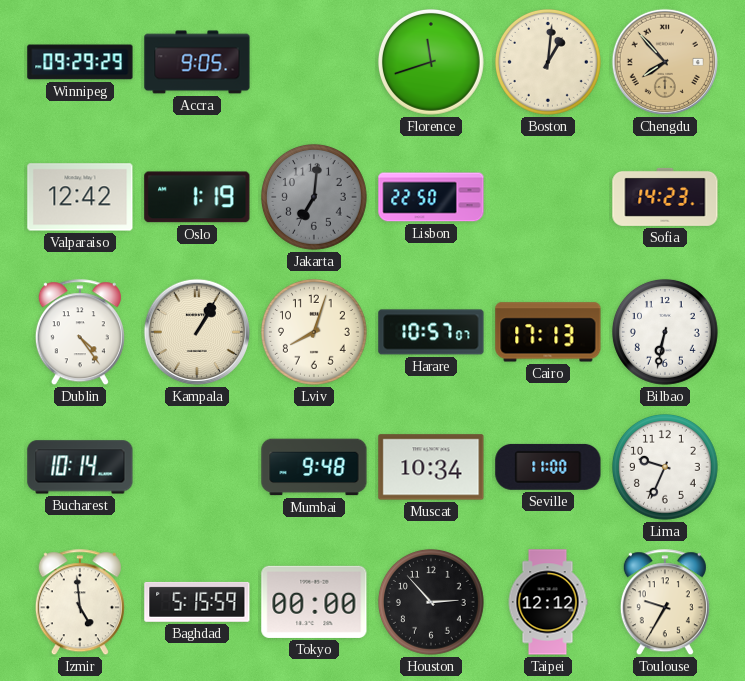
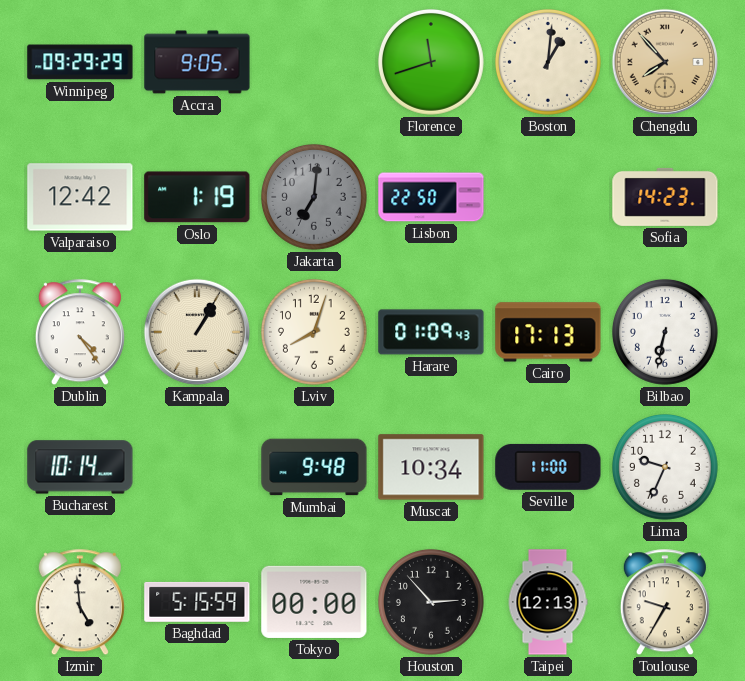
Harare: 10:57 -> 01:09 (431, 332)
Taipei: 12:12 -> 12:13 (548, 602)
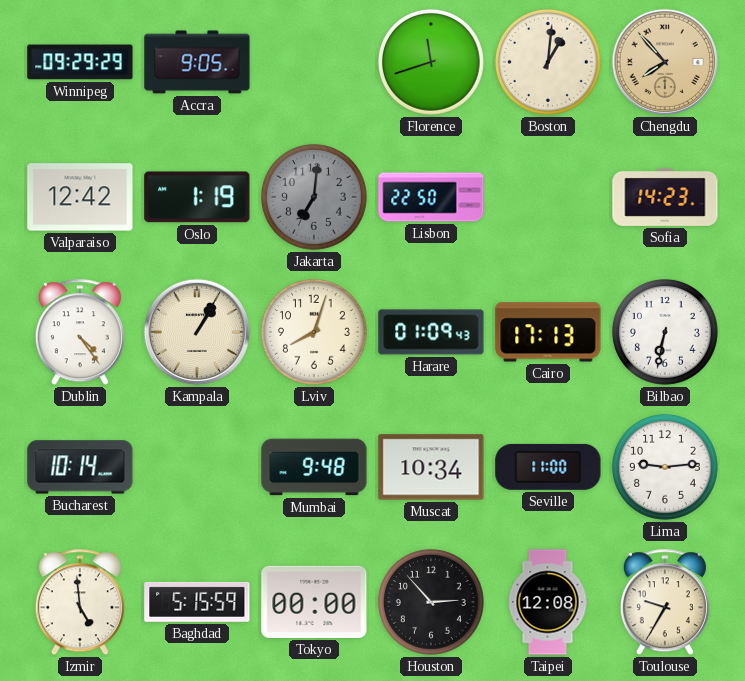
Lima: 9:34 -> 9:14 (665, 467)
Taipei: 12:13 -> 12:08 (548, 602)
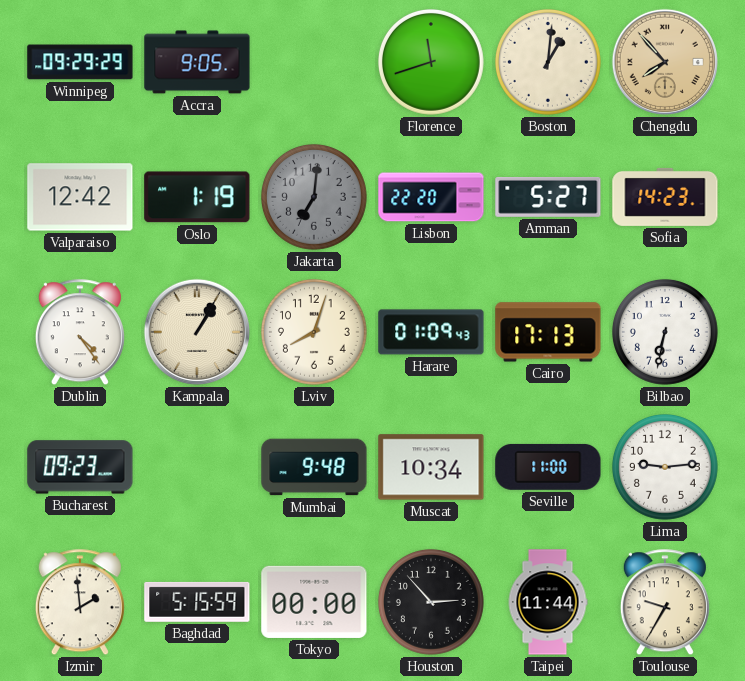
Lisbon: 22:50 -> 22:20 (431, 197)
Amman: none -> 5:27 (548, 197)
Bucharest: 10:14 -> 09:23 (80, 467)
Izmir: 4:59 -> 1:59 (80, 603)
Taipei: 12:08 -> 11:44 (548, 602)
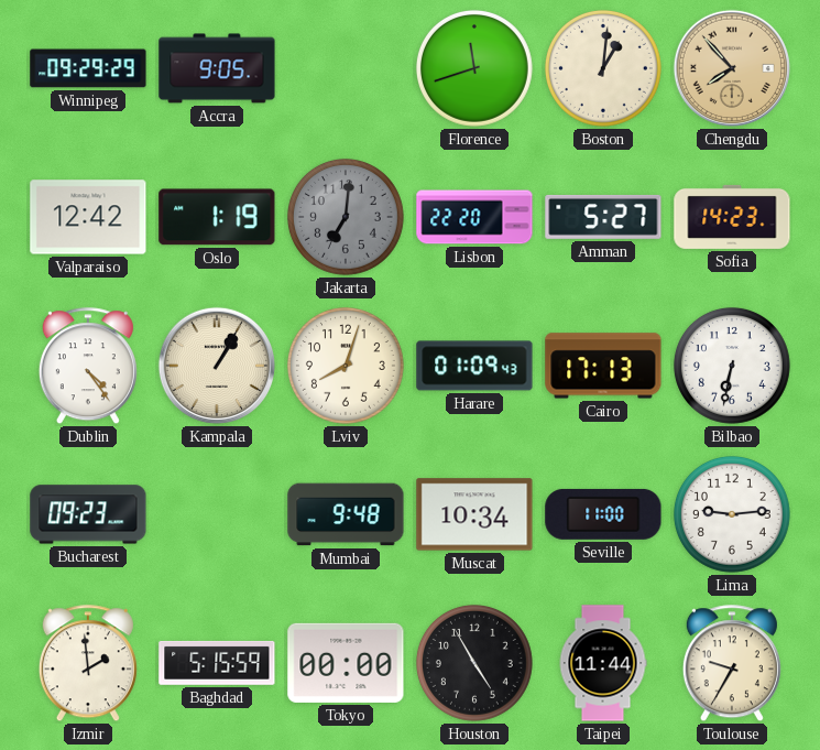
Houston: 2:53 -> 4:55 (474, 663)
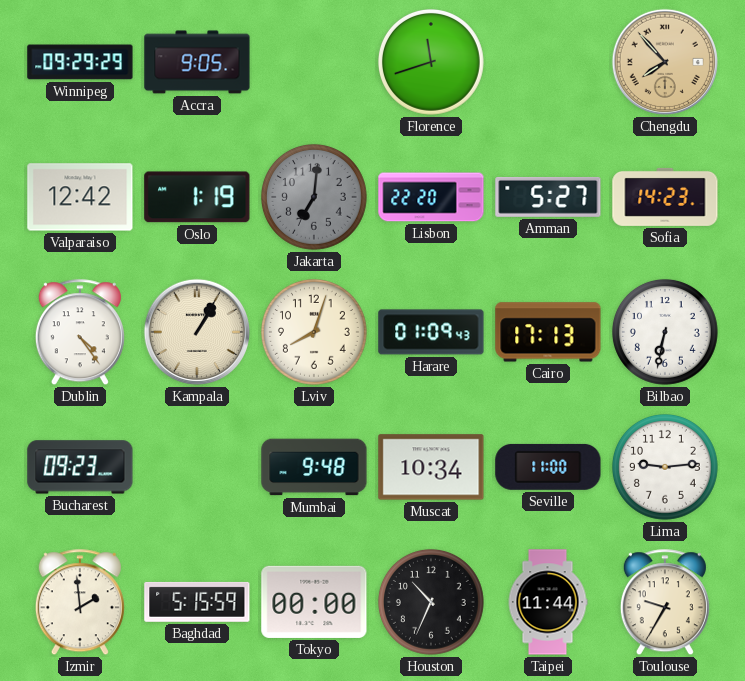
Boston: 1:01 -> none (603, 68)
Houston: 4:55 -> 10:34 (431, 602)
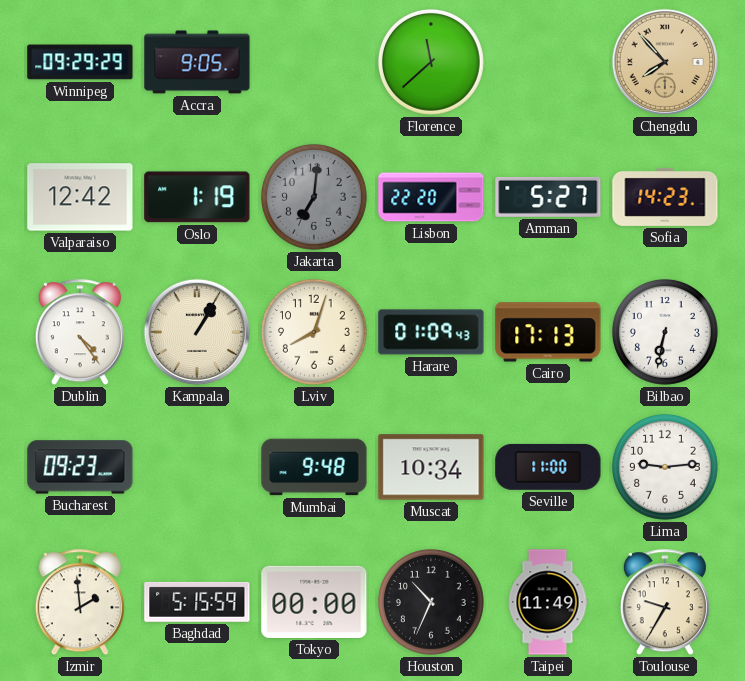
Florence: 11:42 -> 11:38 (431, 62)
Taipei: 11:44 -> 11:49 (548, 602)
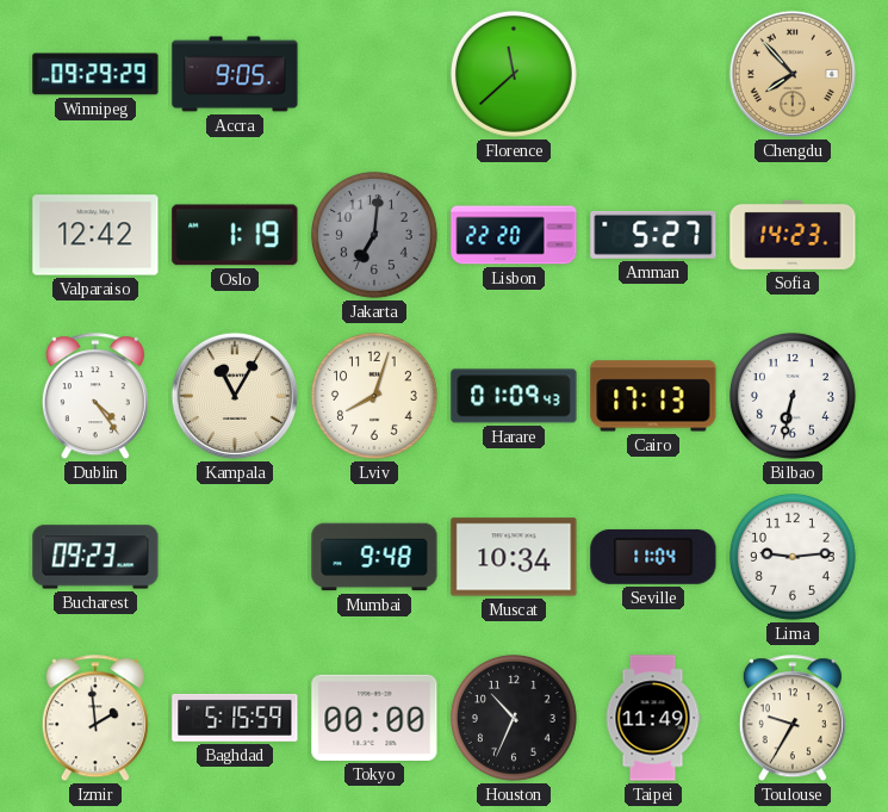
Kampala: 1:05 -> 11:05 (235, 396)
Seville: 11:00 -> 11:04 (653, 557)
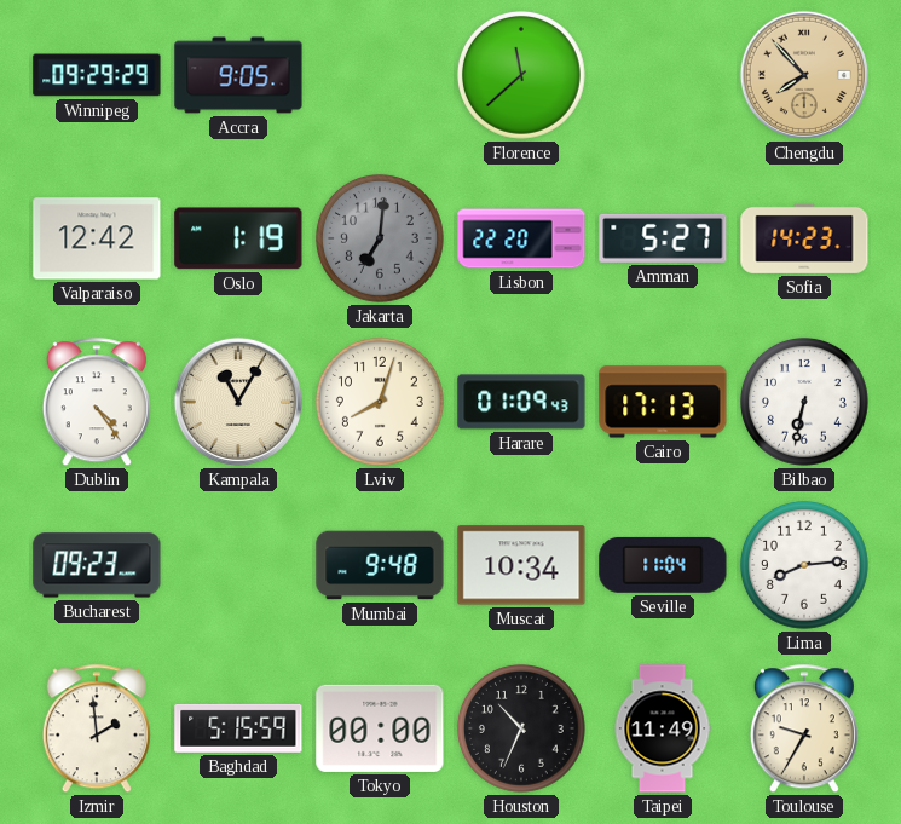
Lima: 9:14 -> 8:14 (804, 565)
